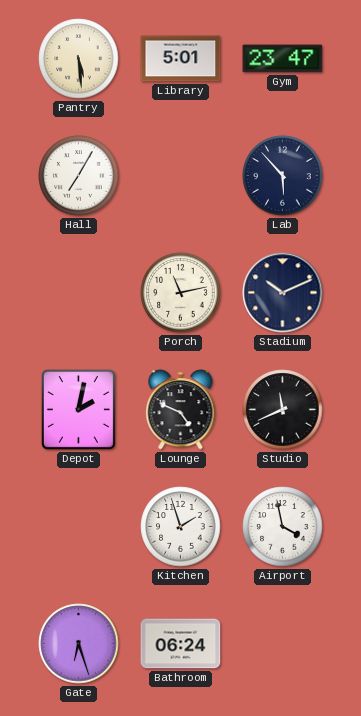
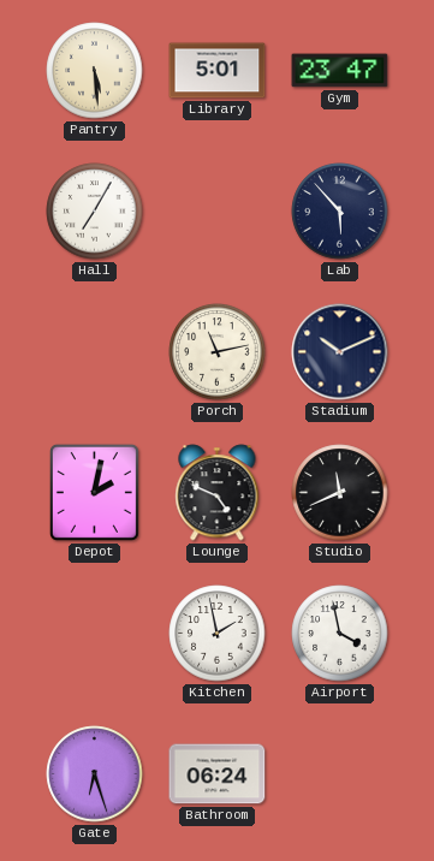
Kitchen: 1:57 -> 1:58 (218, 634)
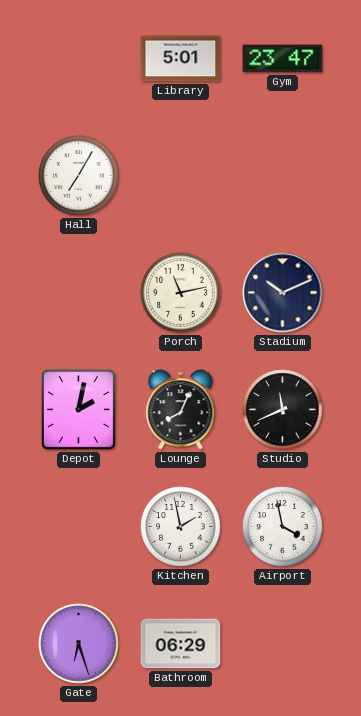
Pantry: 5:29 -> none (95, 71)
Lab: 5:53 -> none (340, 212)
Lounge: 4:49 -> 8:04 (181, 410)
Bathroom: 06:24 -> 06:29 (181, 644)
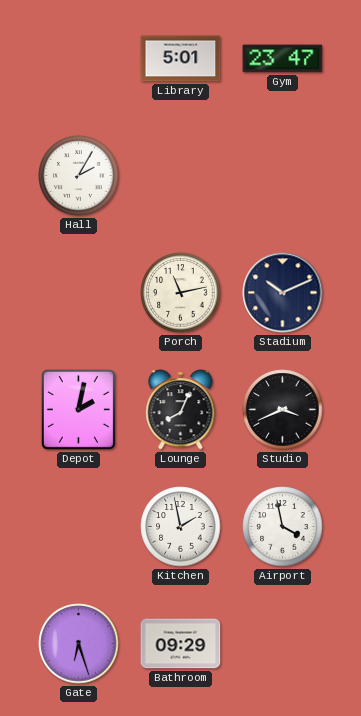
Hall: 7:05 -> 2:05 (79, 176)
Studio: 11:41 -> 3:41 (283, 410)
Bathroom: 06:29 -> 09:29 (181, 644)
